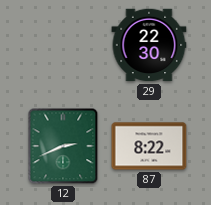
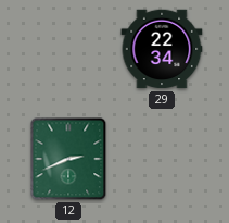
29: 22:30 -> 22:34 (162, 49)
87: 8:22 -> none (149, 146)
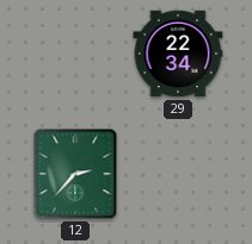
12: 2:41 -> 2:37 (75, 174)
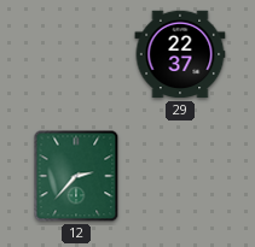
29: 22:34 -> 22:37 (180, 54)
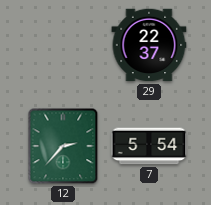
7: none -> 5:54 (149, 146)
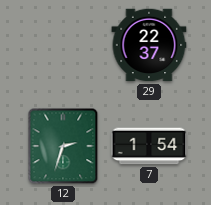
12: 2:37 -> 2:33 (63, 146)
7: 5:54 -> 1:54 (149, 146)
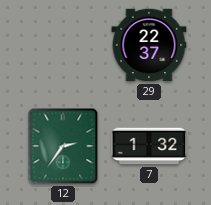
12: 2:33 -> 2:36 (63, 146)
7: 1:54 -> 1:32 (149, 146)
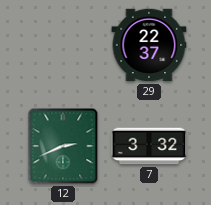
12: 2:36 -> 2:41 (63, 146)
7: 1:32 -> 3:32 (149, 146)
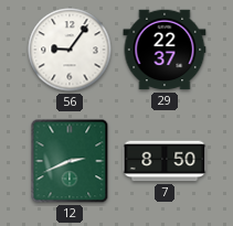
56: none -> 9:06 (70, 50)
7: 3:32 -> 8:50 (165, 161)
